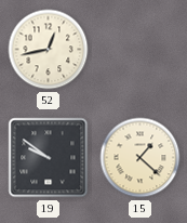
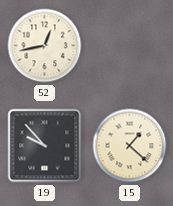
19: 9:51 -> 9:53 (45, 146)
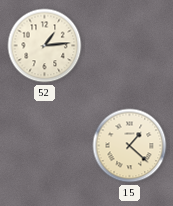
52: 12:43 -> 1:14 (45, 46)
19: 9:53 -> none (45, 146)
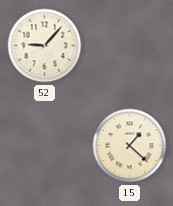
52: 1:14 -> 9:07 (45, 46)
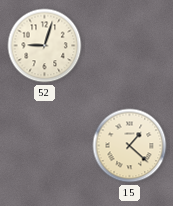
52: 9:07 -> 9:03 (45, 46)
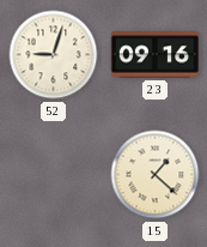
23: none -> 09:16 (154, 55)
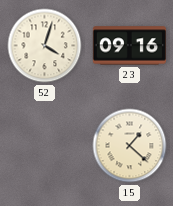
52: 9:03 -> 4:03 (45, 46)
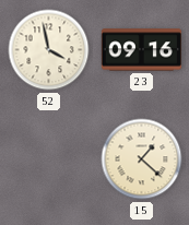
52: 4:03 -> 3:58 (49, 50)
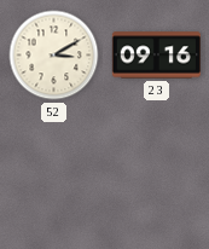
52: 3:58 -> 3:10 (54, 56)
15: 1:22 -> none (142, 159)
